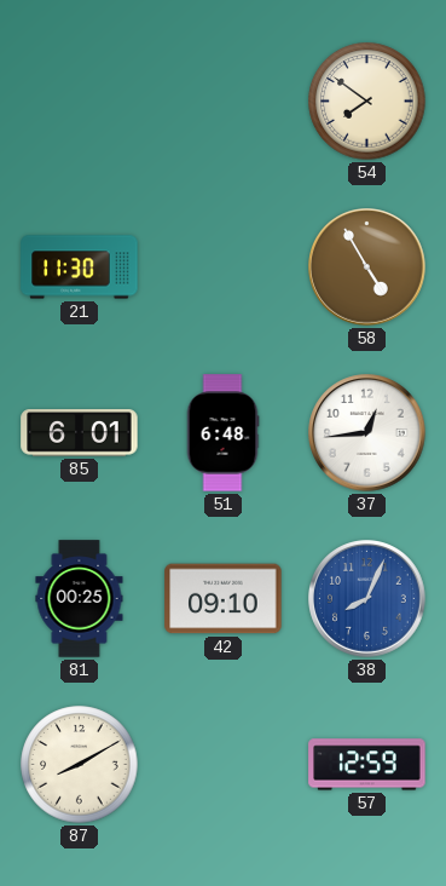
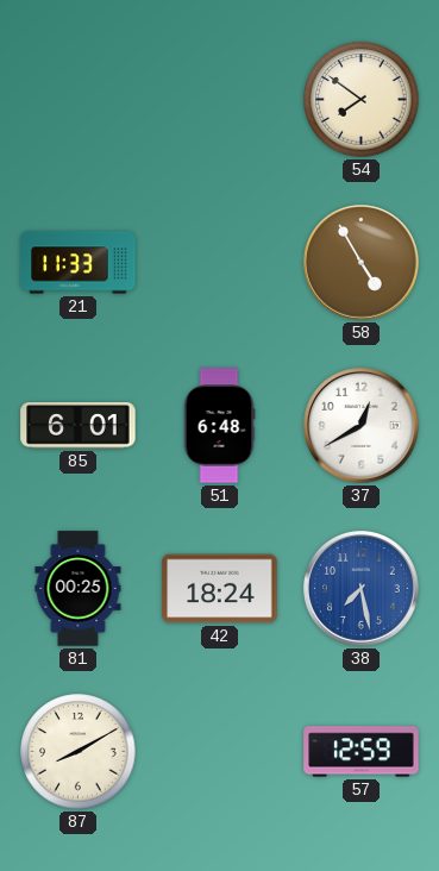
21: 11:30 -> 11:33 (79, 263)
37: 12:44 -> 12:40 (362, 426)
42: 09:10 -> 18:24 (220, 589)
38: 8:04 -> 7:28 (362, 589)
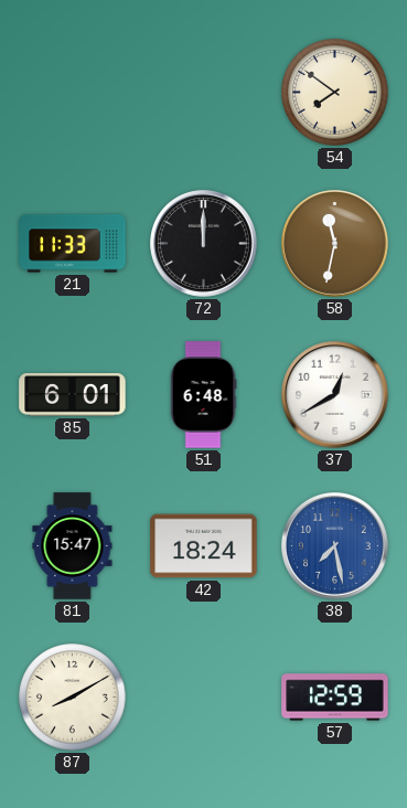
72: none -> 12:00 (204, 244)
58: 4:55 -> 11:32 (335, 244)
81: 00:25 -> 15:47 (73, 546)
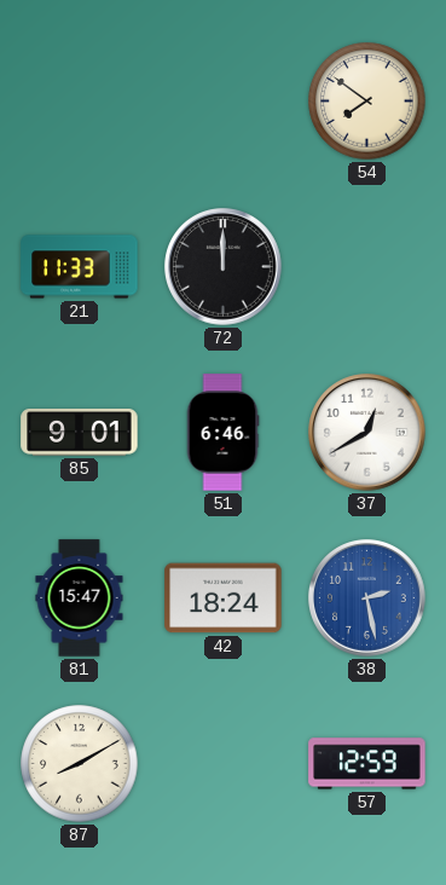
58: 11:32 -> none (335, 244)
85: 6:01 -> 9:01 (80, 433)
51: 6:48 -> 6:46 (222, 433)
38: 7:28 -> 2:28 (367, 598)
